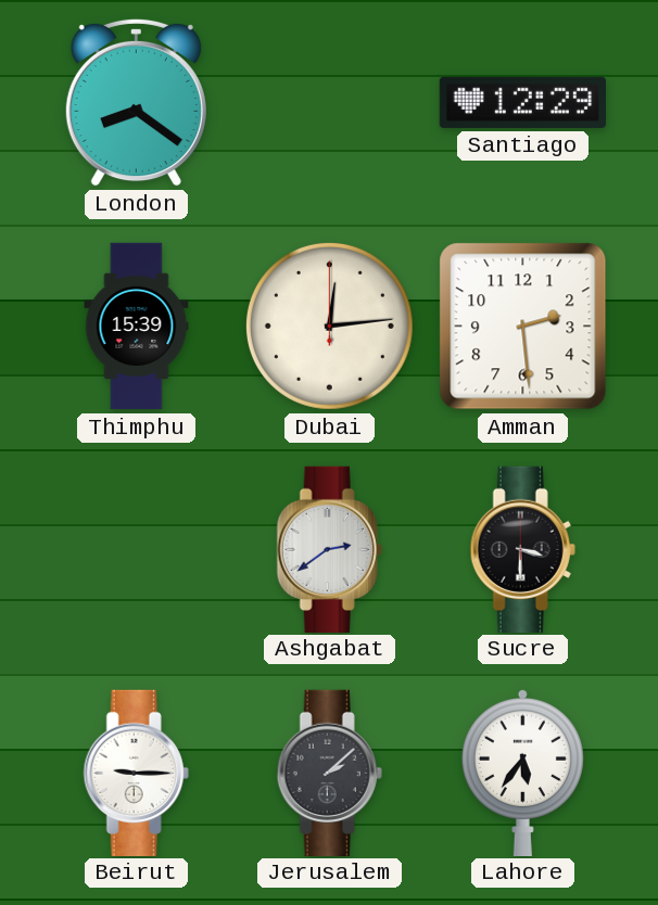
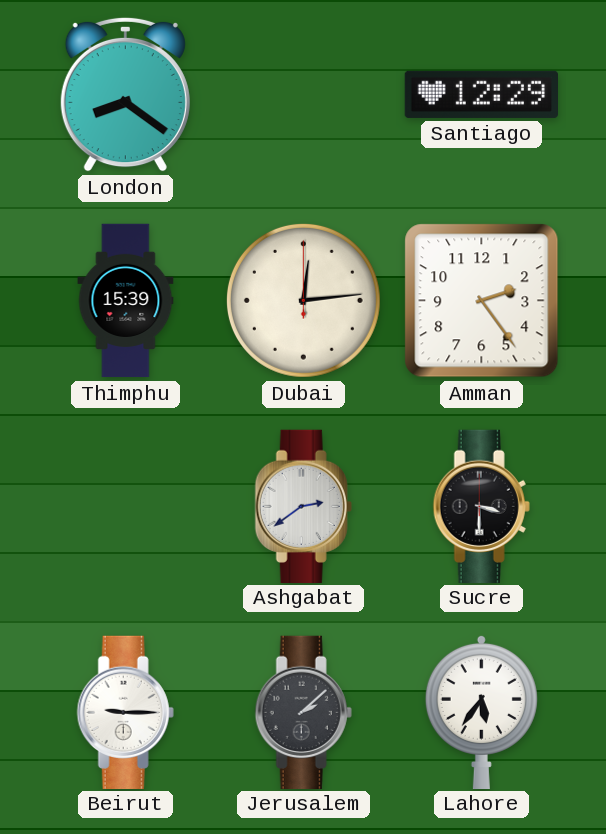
Amman: 2:29 -> 2:24 (482, 301)
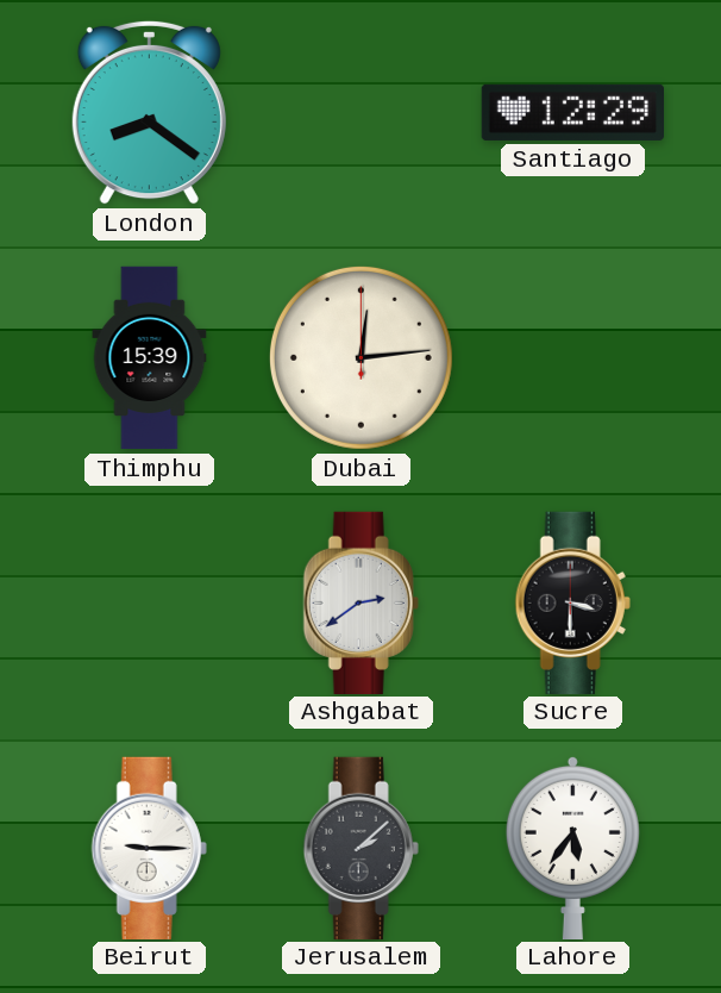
Amman: 2:24 -> none (482, 301)
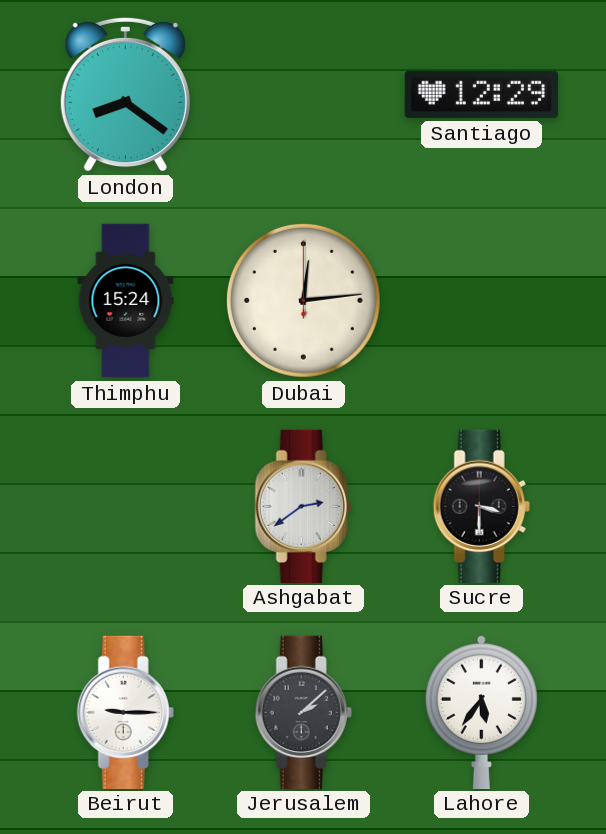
Thimphu: 15:39 -> 15:24 (126, 301)
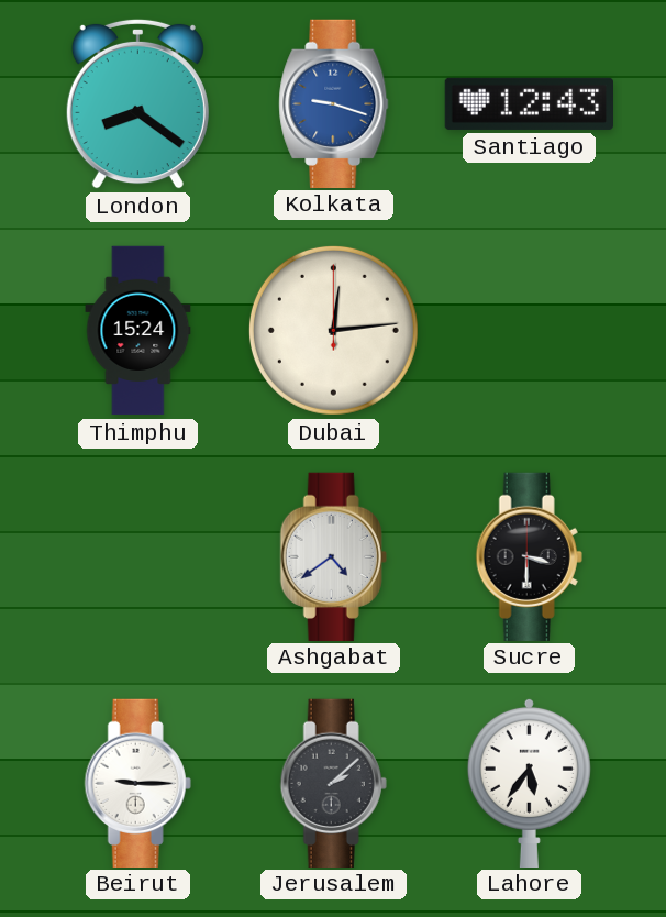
Kolkata: none -> 9:18 (334, 103)
Santiago: 12:29 -> 12:43 (529, 103)
Ashgabat: 2:39 -> 4:39 (333, 556)
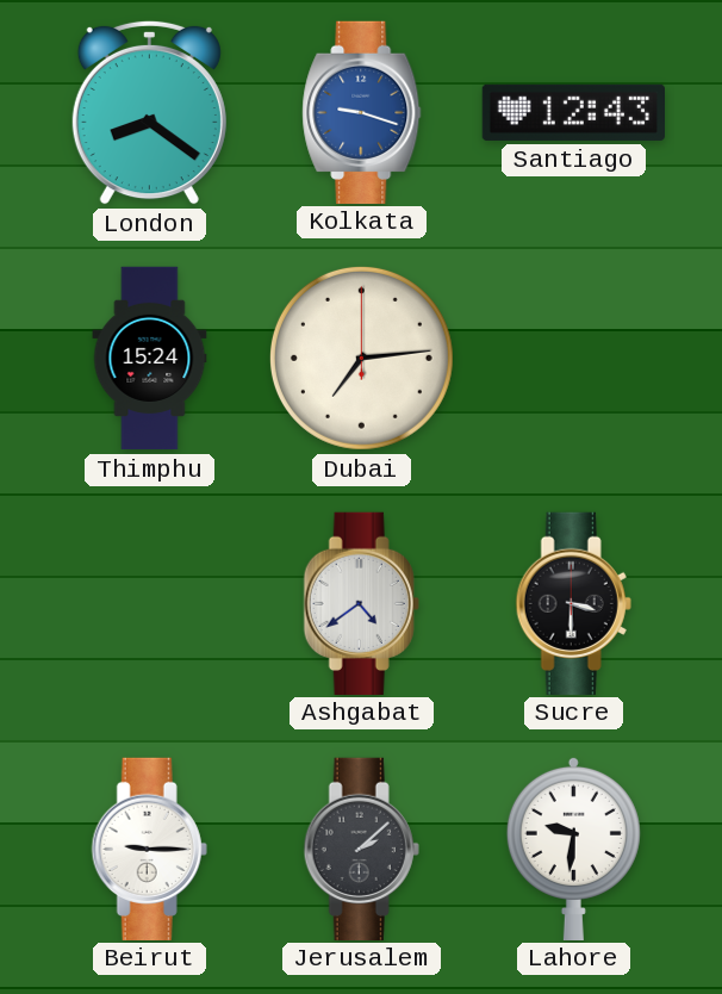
Dubai: 12:14 -> 7:14 (361, 358)
Lahore: 5:36 -> 9:31 (573, 847)
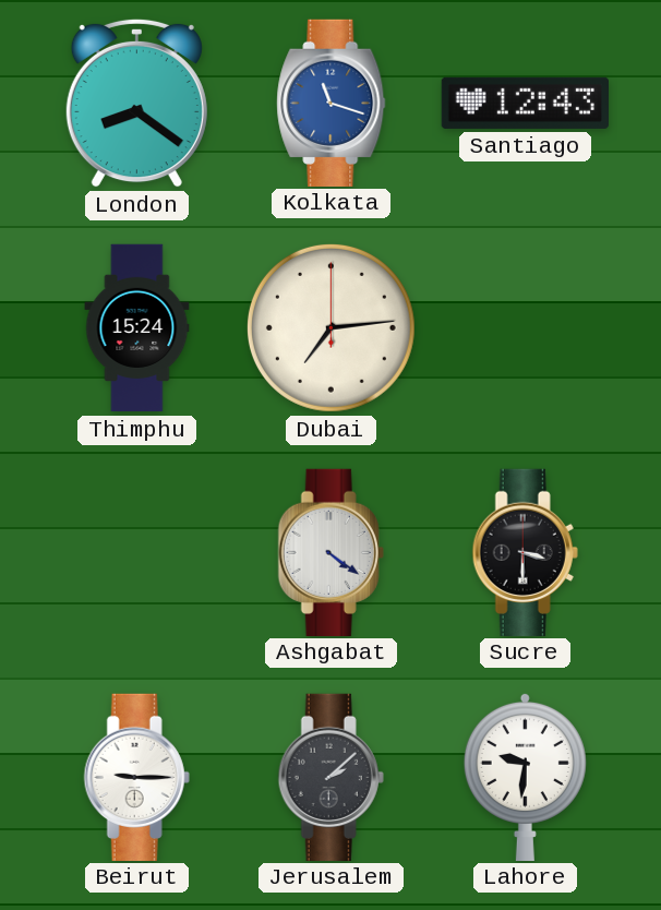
Kolkata: 9:18 -> 11:18 (332, 103)
Ashgabat: 4:39 -> 4:21 (330, 552)
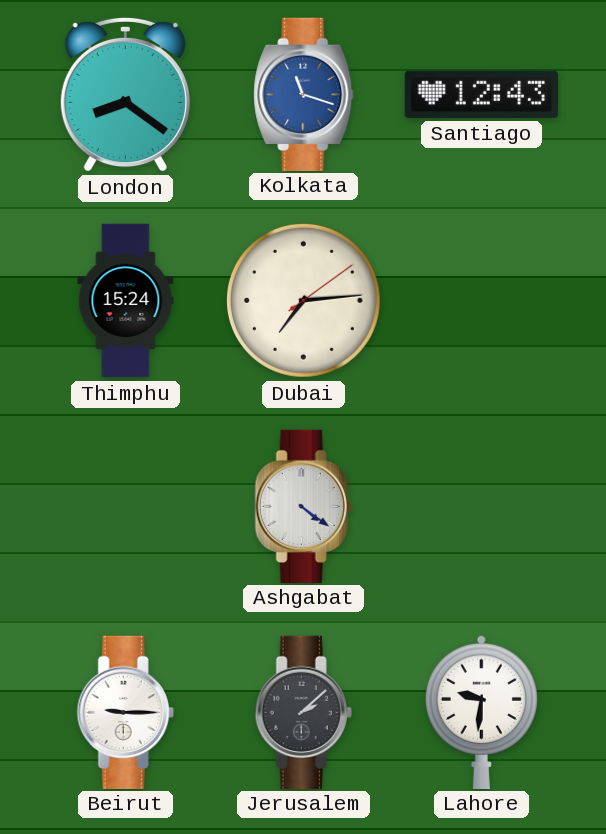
Dubai: 7:14:00 -> 7:14:09 (303, 300)
Sucre: 3:30 -> none (525, 552)
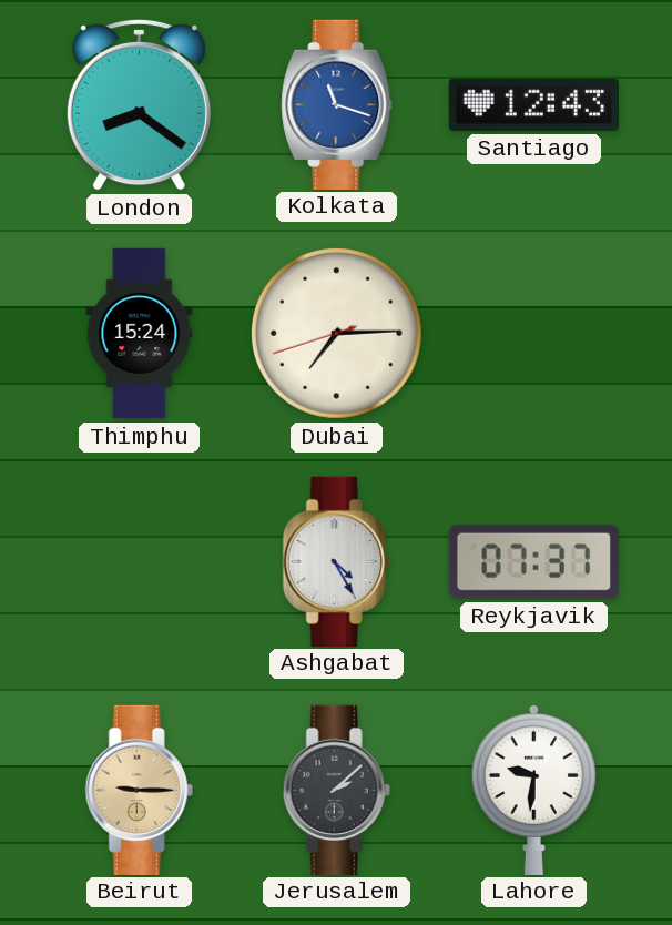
Dubai: 7:14:09 -> 7:14:42 (336, 333)
Ashgabat: 4:21 -> 4:25 (336, 561)
Reykjavik: none -> 07:37 (533, 561)
Beirut dial: white -> champagne (139, 790)
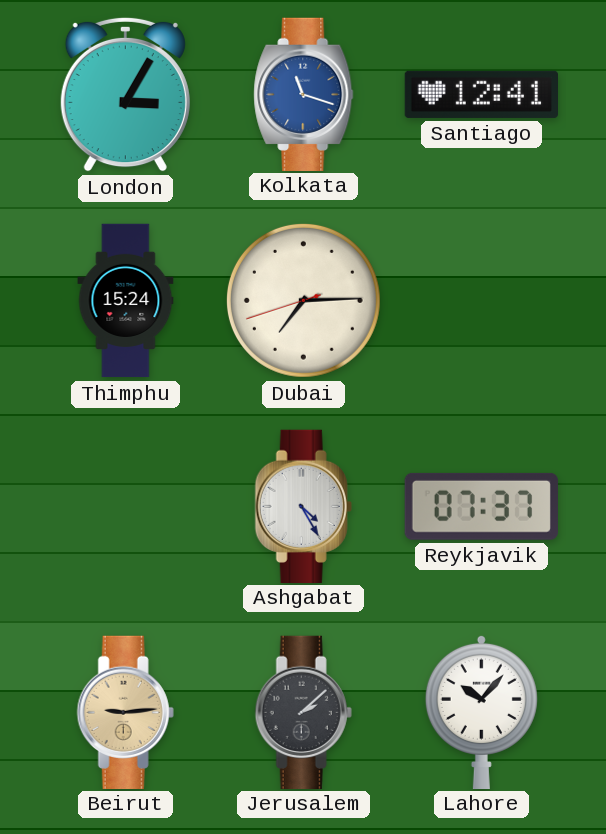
London: 8:21 -> 3:05 (125, 94)
Santiago: 12:43 -> 12:41 (481, 94)
Beirut: 9:15 -> 9:14 (125, 712)
Lahore: 9:31 -> 10:07 (481, 711)
